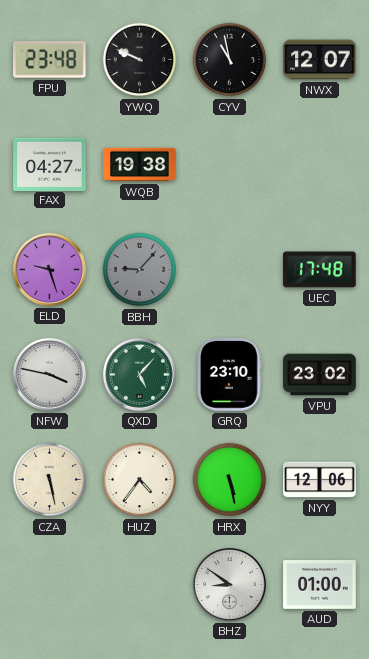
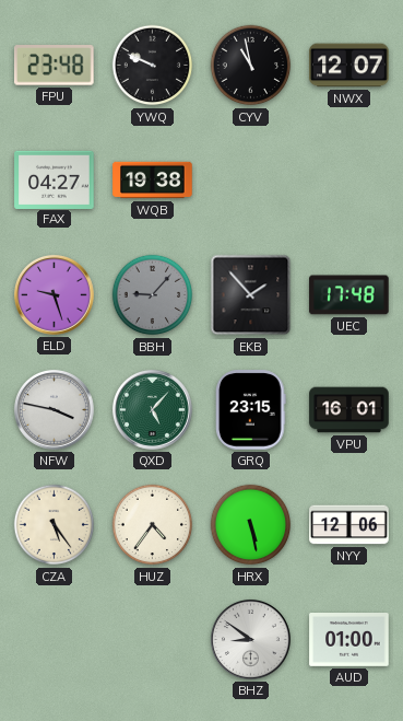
EKB: none -> 1:53 (251, 295)
GRQ: 23:10 -> 23:15 (251, 410)
VPU: 23:02 -> 16:01 (349, 410)
CZA: 5:28 -> 5:24 (55, 525)
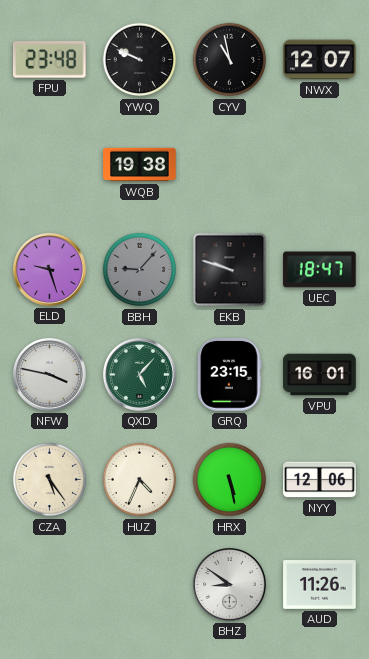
FAX: 04:27 -> none (55, 179)
EKB: 1:53 -> 9:48 (230, 270)
UEC: 17:48 -> 18:47 (320, 270)
HUZ: 4:36 -> 4:34 (140, 480)
AUD: 01:00 -> 11:26 (320, 585)
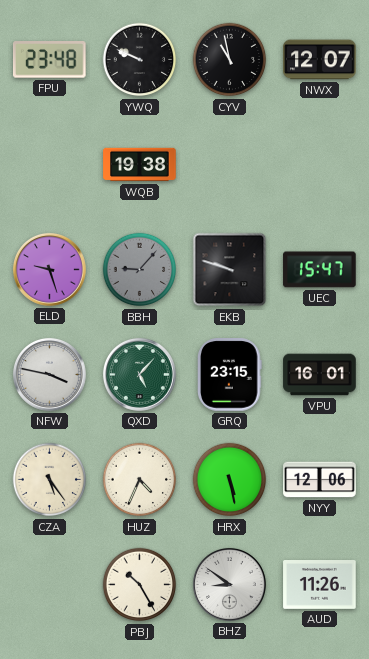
UEC: 18:47 -> 15:47 (320, 270)
PBJ: none -> 10:25 (140, 585)
